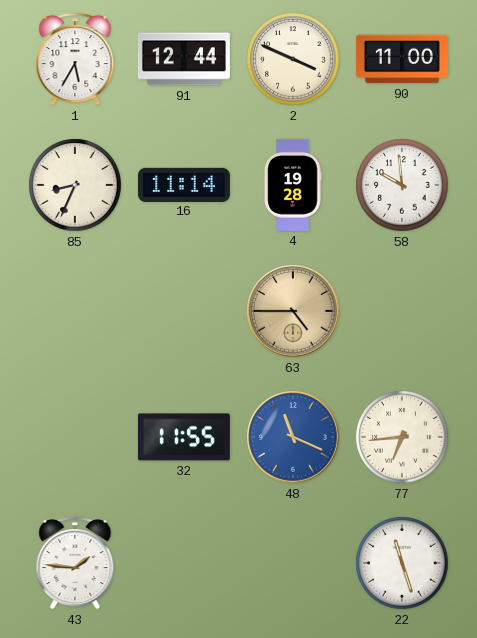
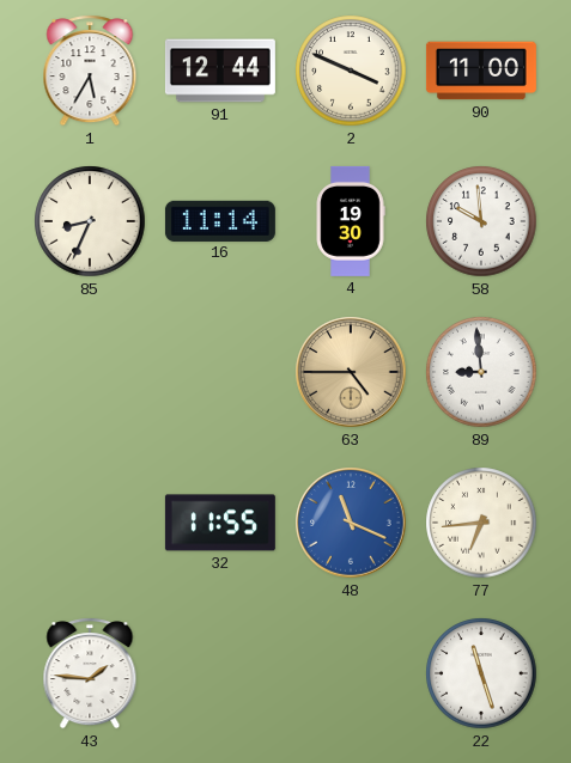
4: 19:28 -> 19:30 (351, 221)
89: none -> 8:59 (481, 372)
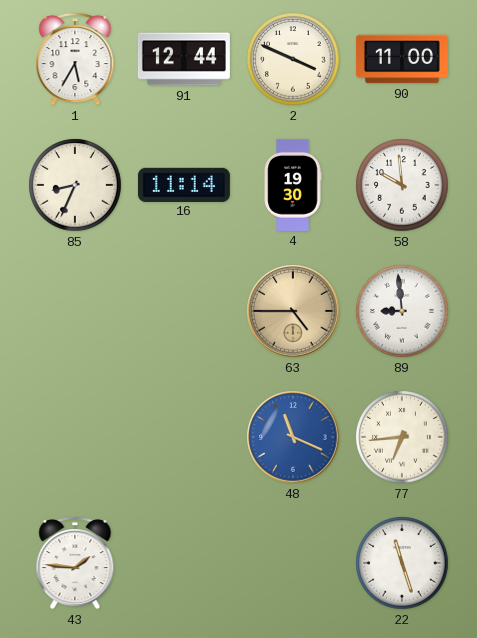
32: 11:55 -> none (220, 523)
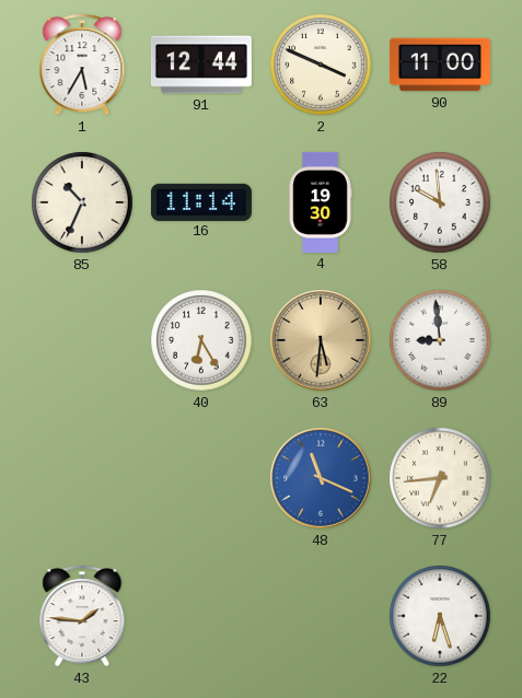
85: 8:34 -> 10:34 (82, 202)
40: none -> 6:25 (201, 340)
63: 4:45 -> 5:31 (321, 340)
22: 11:27 -> 6:27 (440, 616)
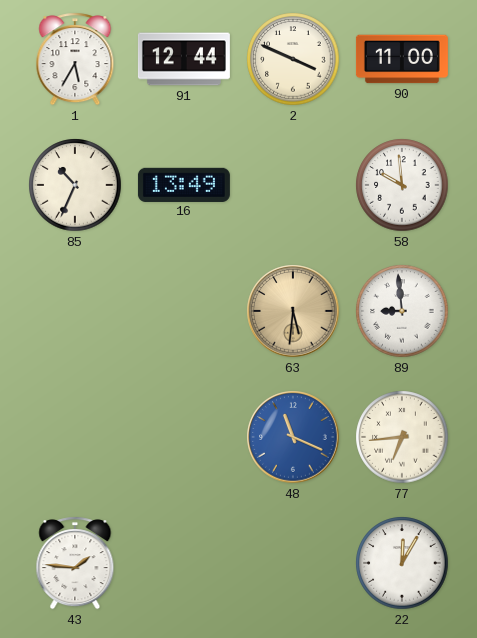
16: 11:14 -> 13:49 (184, 184)
4: 19:30 -> none (321, 202)
40: 6:25 -> none (201, 340)
22: 6:27 -> 12:05 (402, 563)
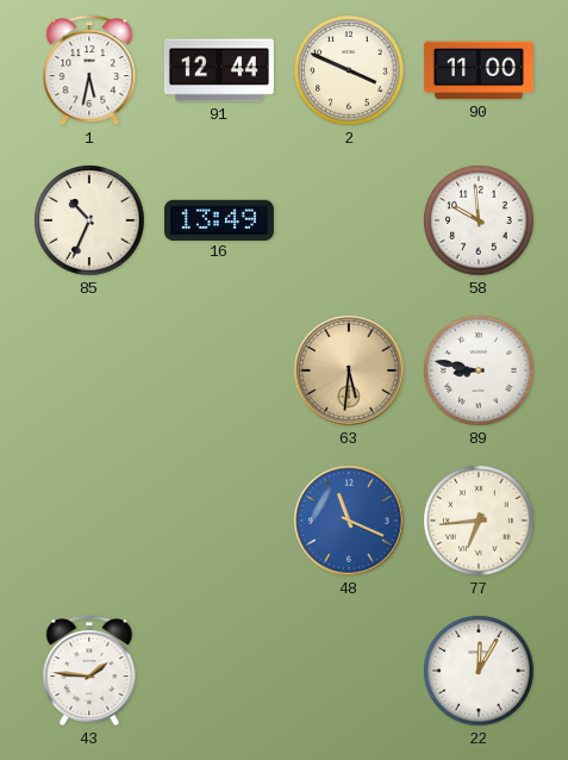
1: 5:35 -> 5:32 (89, 70)
89: 8:59 -> 8:47 (479, 370)
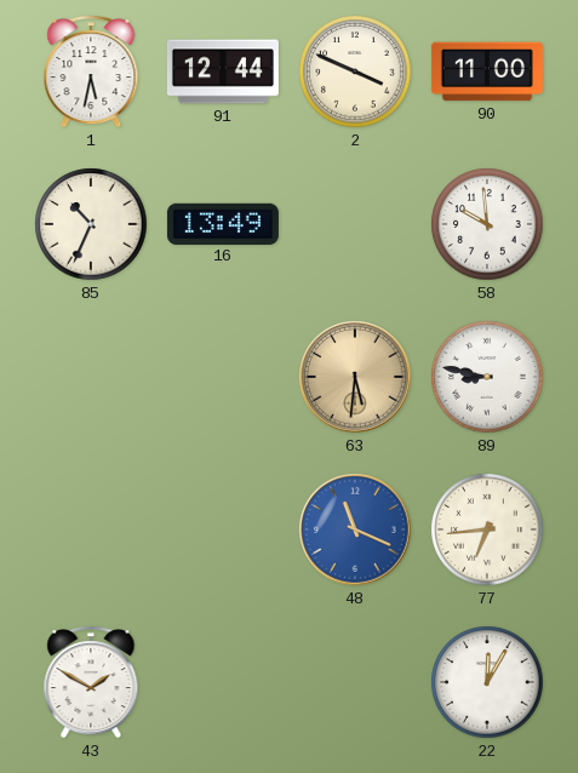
43: 1:46 -> 1:50 (91, 682)
